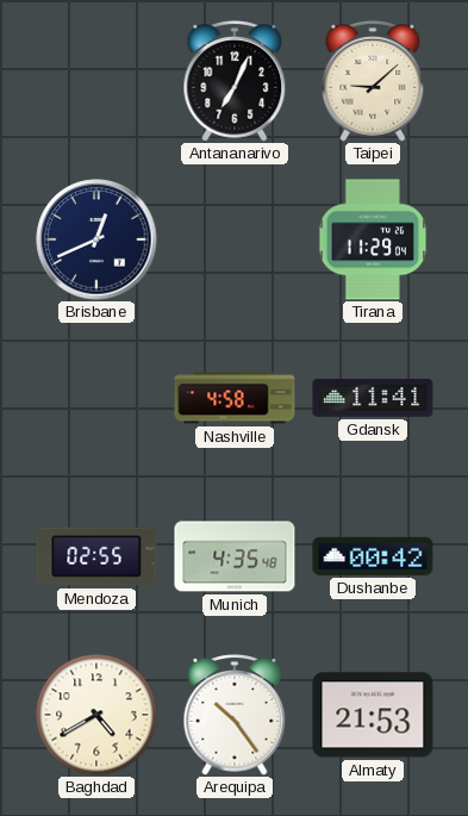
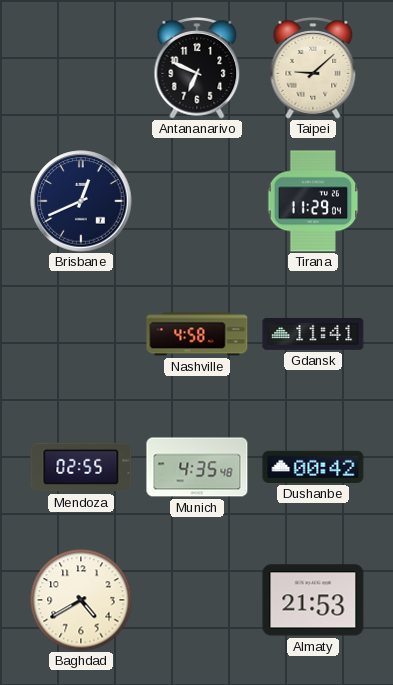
Antananarivo: 7:04 -> 6:49 (197, 68)
Arequipa: 10:24 -> none (235, 715)
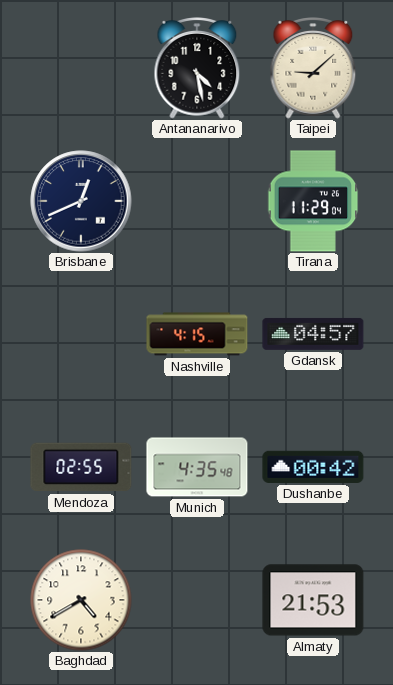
Antananarivo: 6:49 -> 4:28 (197, 68)
Nashville: 4:58 -> 4:15 (197, 334)
Gdansk: 11:41 -> 04:57 (313, 334)
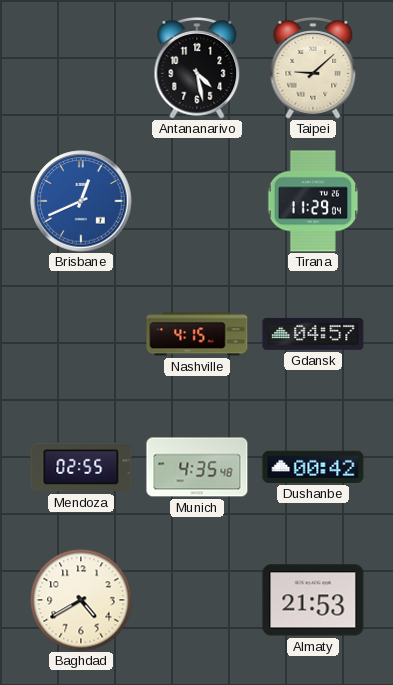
Brisbane dial: navy -> blue (81, 201)
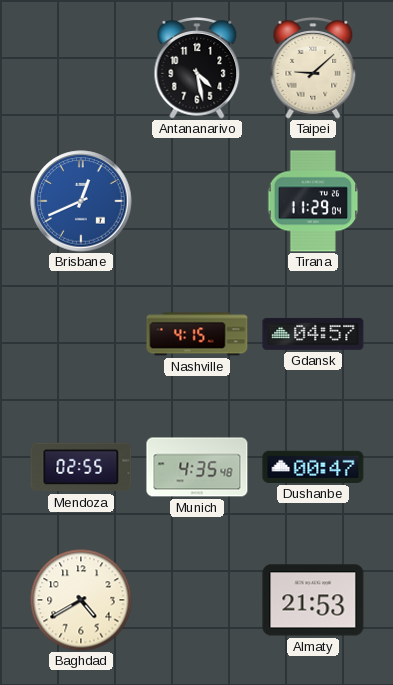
Dushanbe: 00:42 -> 00:47 (313, 467)
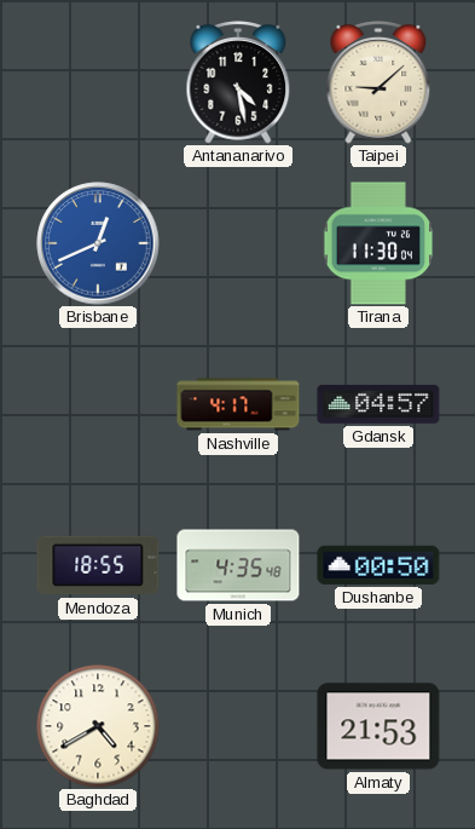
Tirana: 11:29 -> 11:30 (378, 243)
Nashville: 4:15 -> 4:17 (238, 404)
Mendoza: 02:55 -> 18:55 (98, 565)
Dushanbe: 00:47 -> 00:50 (378, 565)
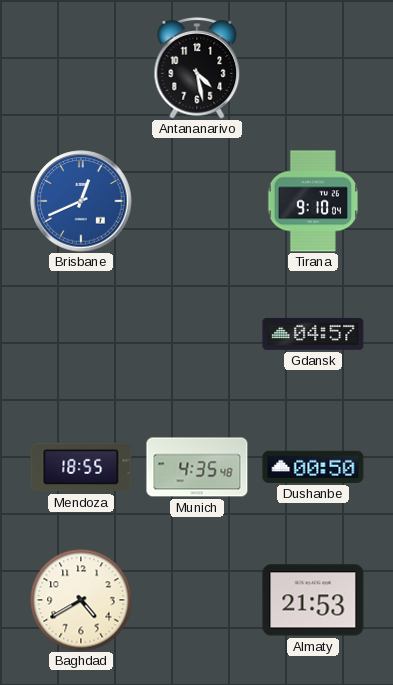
Taipei: 9:08 -> none (378, 82)
Tirana: 11:30 -> 9:10 (313, 201)
Nashville: 4:17 -> none (238, 404)
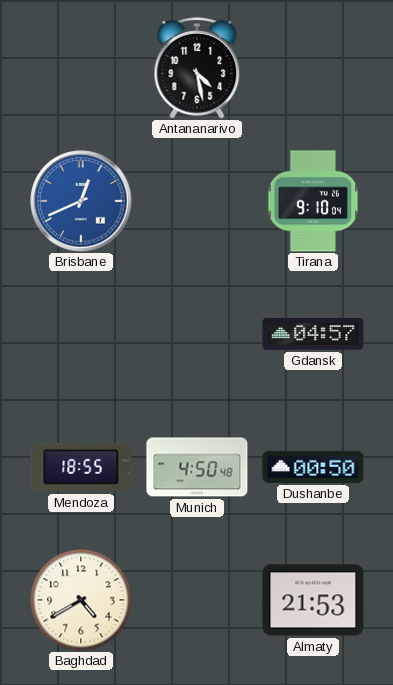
Munich: 4:35 -> 4:50 (197, 467)
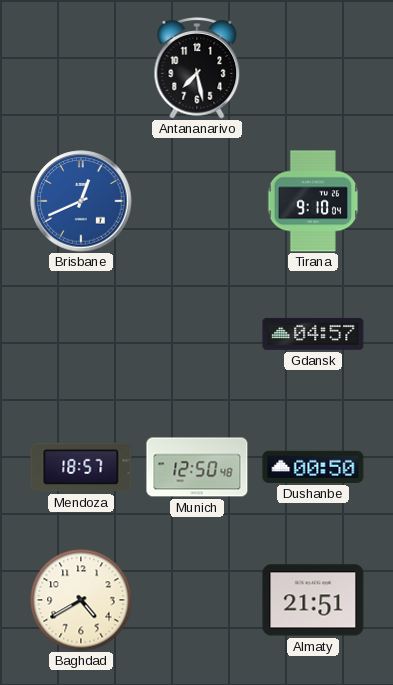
Antananarivo: 4:28 -> 7:28 (197, 68)
Mendoza: 18:55 -> 18:57 (81, 467)
Munich: 4:50 -> 12:50 (197, 467)
Almaty: 21:53 -> 21:51 (313, 600)
